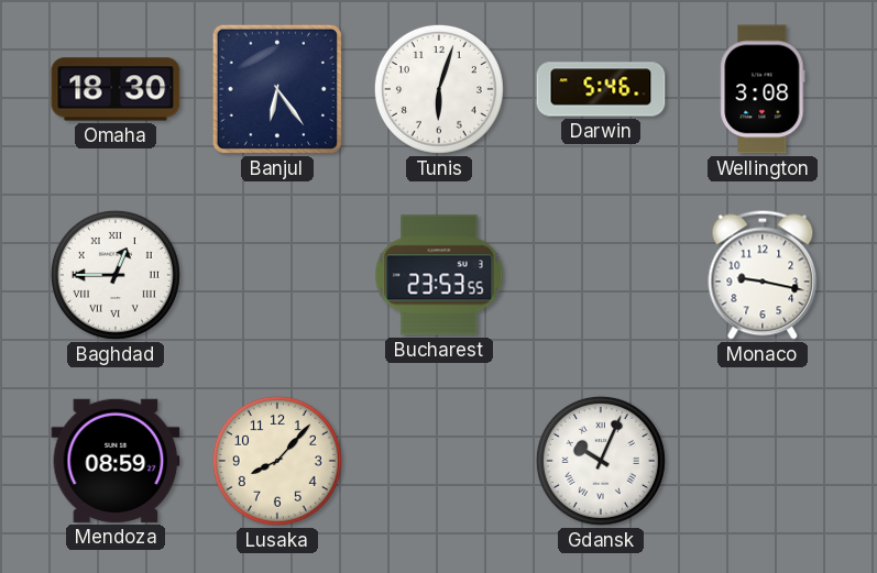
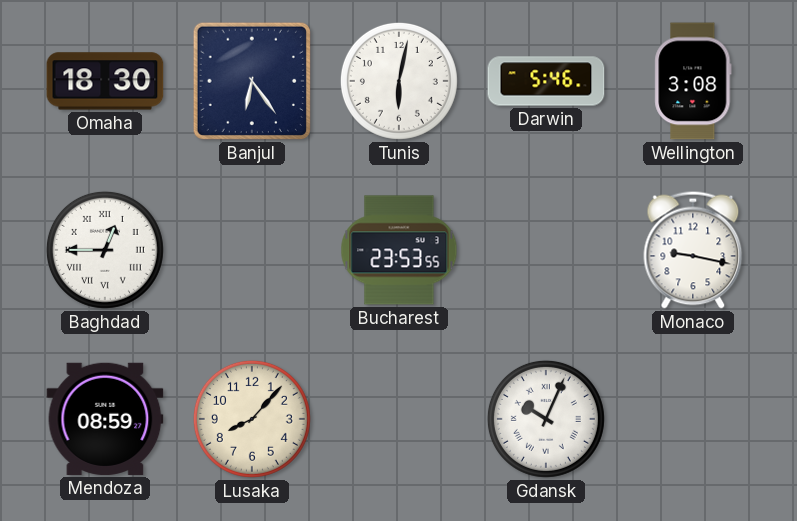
Tunis: 6:03 -> 6:02 (399, 81)
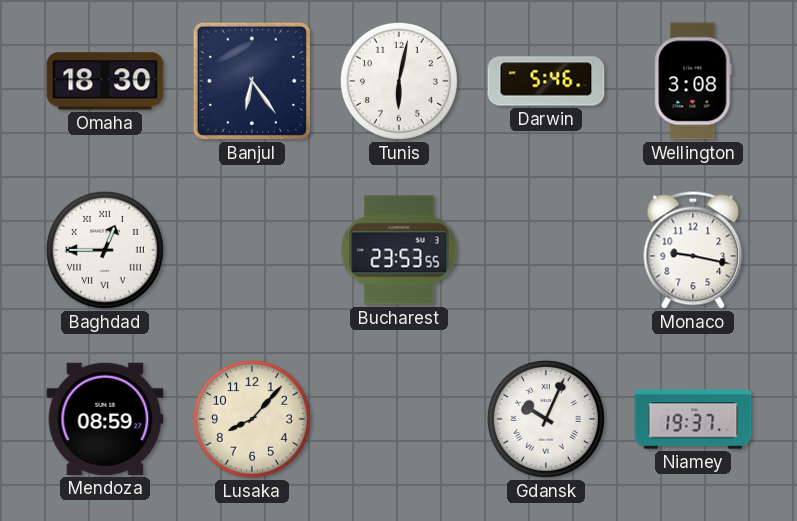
Niamey: none -> 19:37 (693, 419)
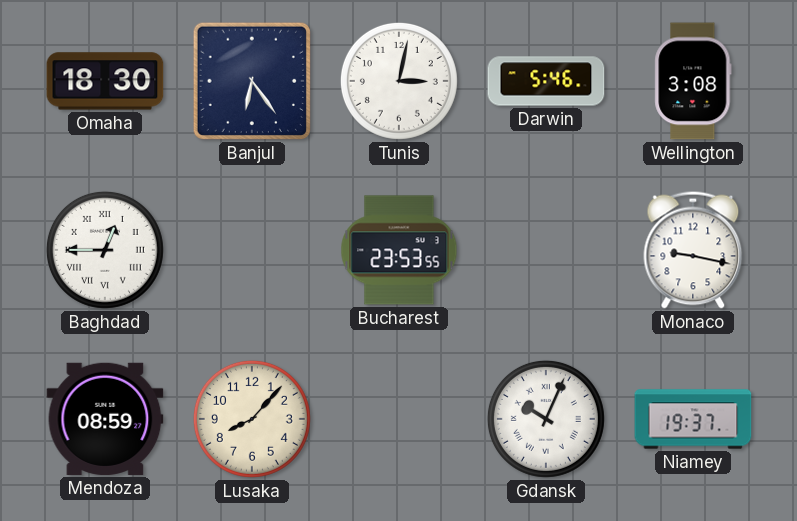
Tunis: 6:02 -> 3:02 (399, 81)
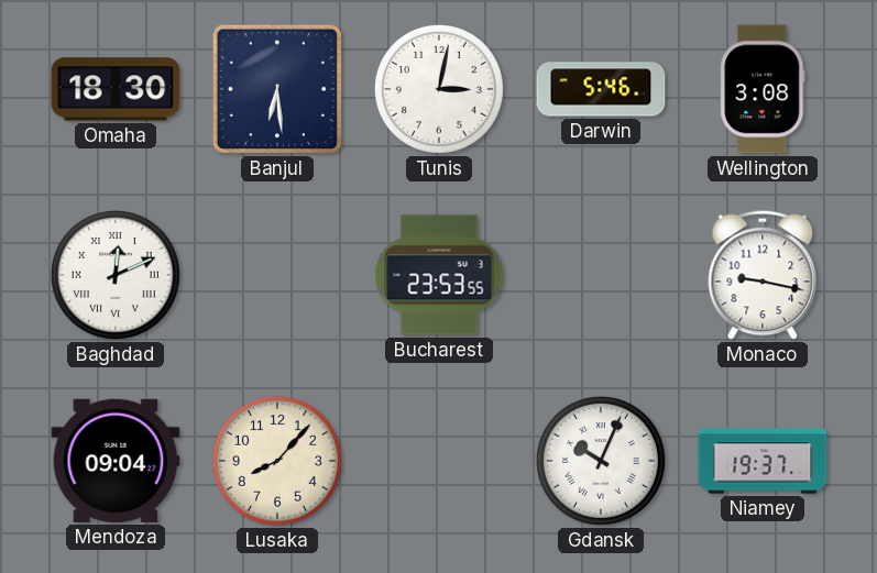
Banjul: 6:24 -> 6:29 (277, 89)
Baghdad: 12:45 -> 12:11 (116, 275)
Mendoza: 08:59 -> 09:04 (116, 461)
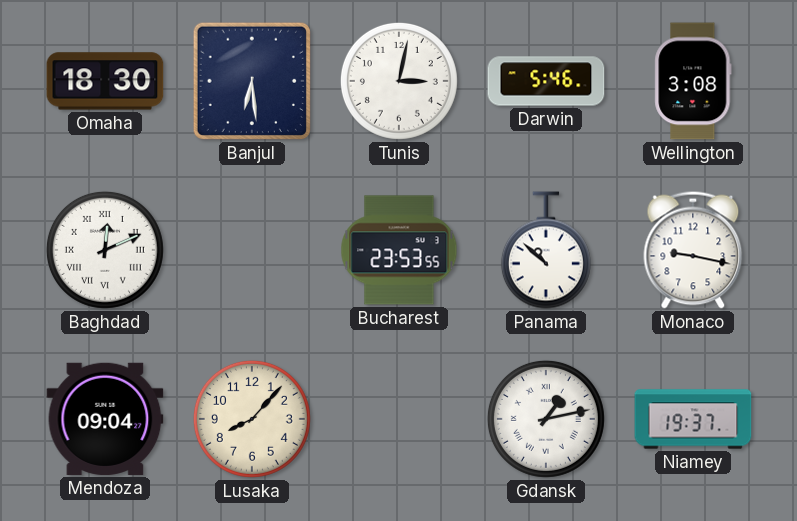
Panama: none -> 10:52 (546, 250)
Gdansk: 10:04 -> 1:13 (546, 419)
